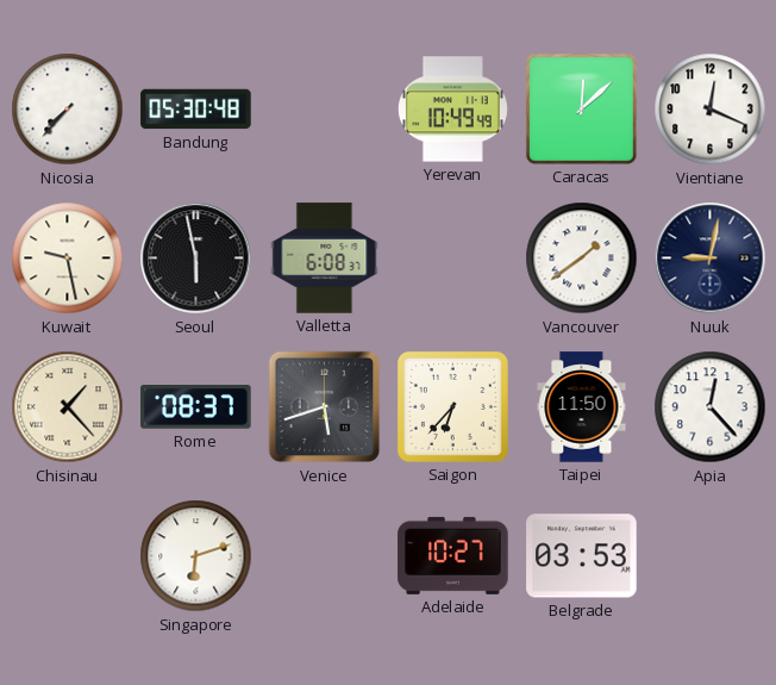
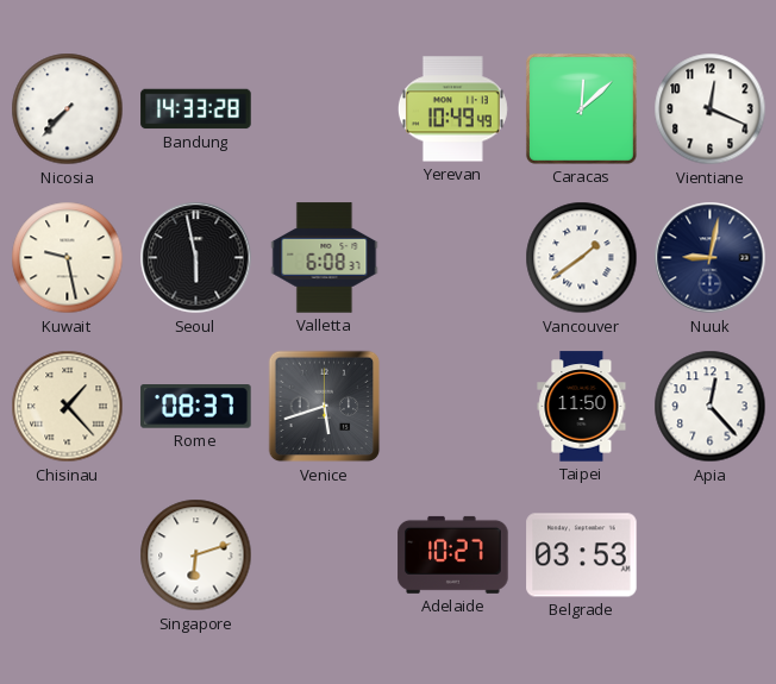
Bandung: 05:30 -> 14:33 (196, 109)
Saigon: 6:37 -> none (452, 406)
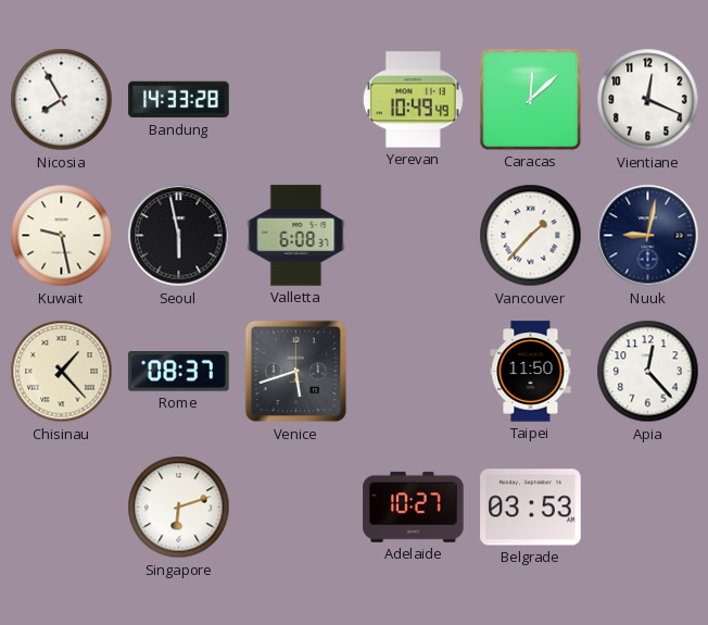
Nicosia: 7:37 -> 7:55 (62, 100)
Vancouver: 1:39 -> 1:37 (531, 236)
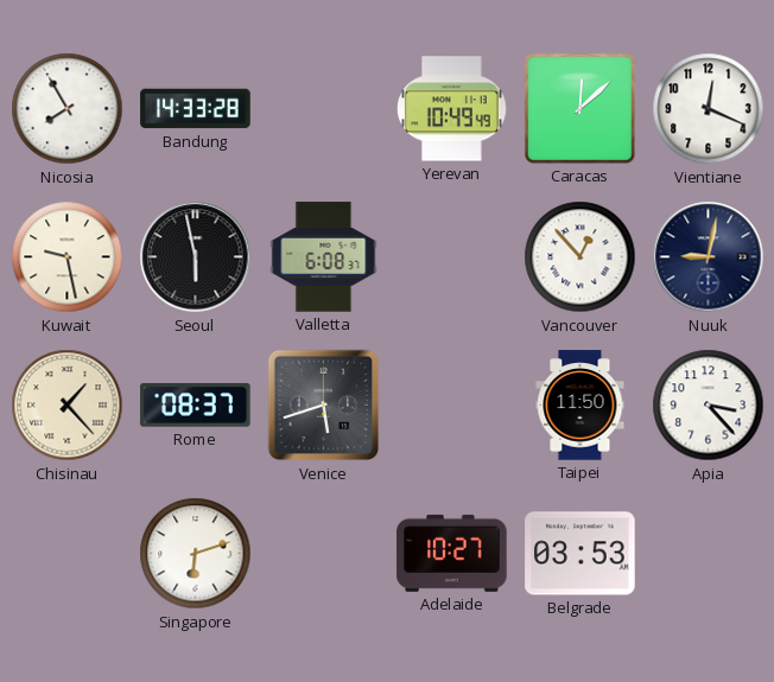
Vancouver: 1:37 -> 12:53 (580, 257)
Apia: 12:23 -> 3:23 (709, 406)
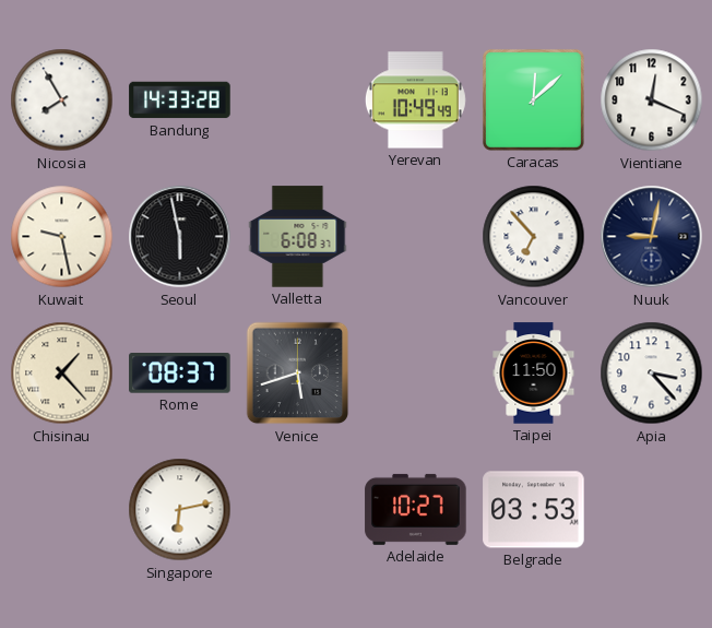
Vancouver: 12:53 -> 6:53 (534, 237)
Singapore: 6:12 -> 6:13 (180, 510)
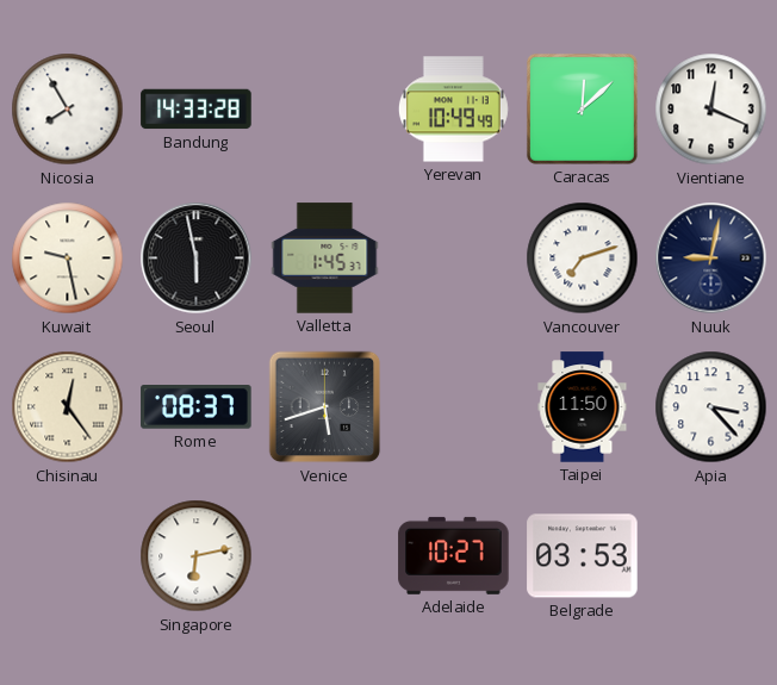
Valletta: 6:08 -> 1:45 (325, 259)
Vancouver: 6:53 -> 7:12 (583, 259)
Chisinau: 1:23 -> 12:24 (68, 407)
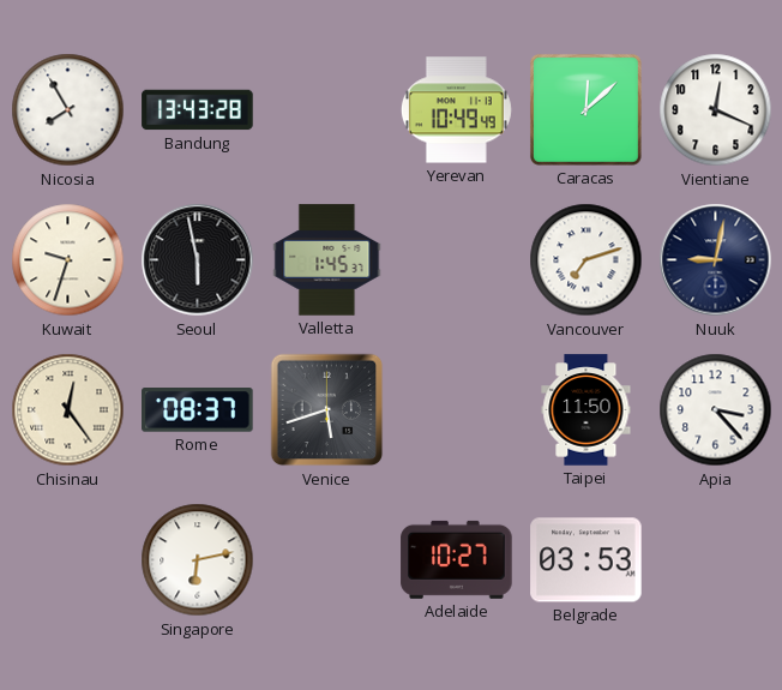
Bandung: 14:33 -> 13:43 (198, 110)
Kuwait: 9:28 -> 9:33 (68, 260)
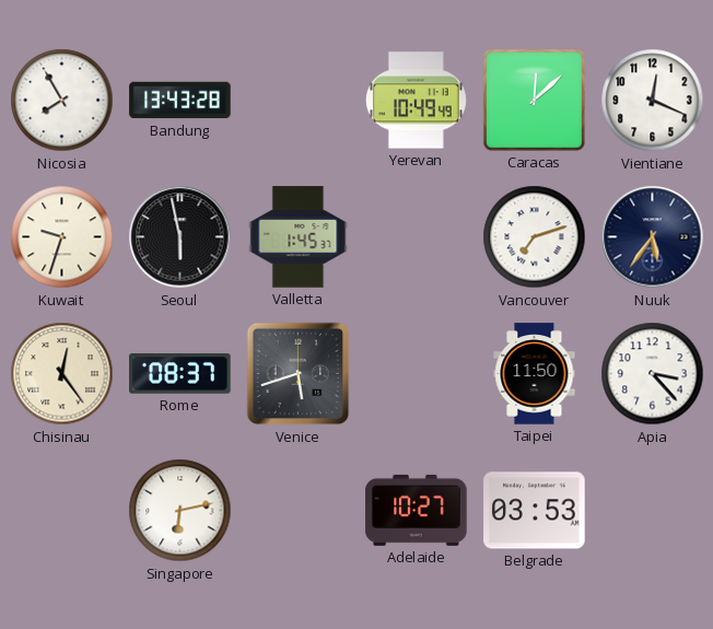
Nuuk: 9:02 -> 5:36 (653, 237)
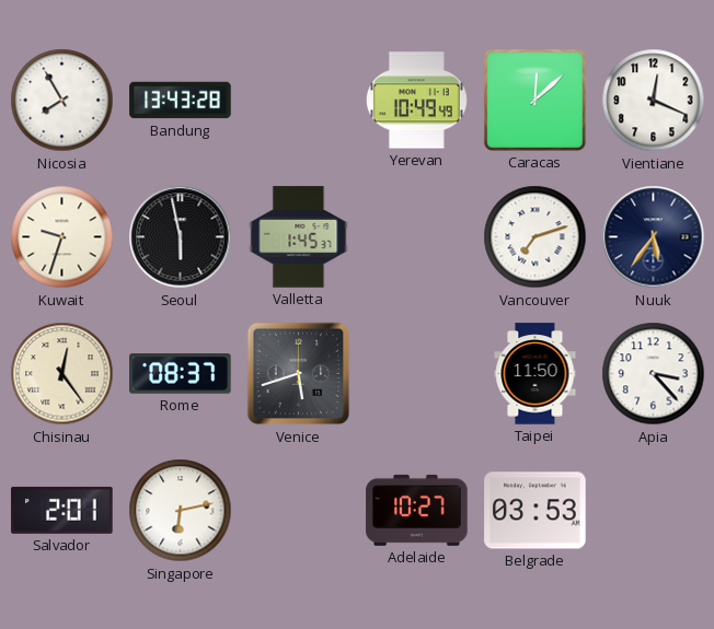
Salvador: none -> 2:01 (62, 510)
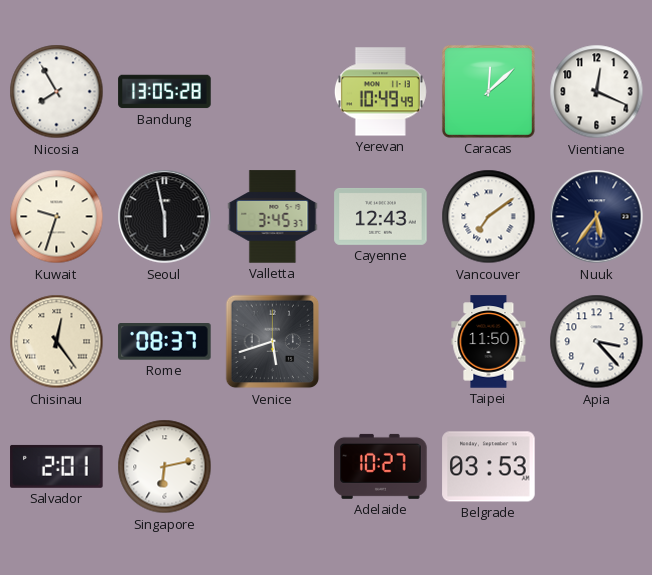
Bandung: 13:43 -> 13:05 (165, 92)
Valletta: 1:45 -> 3:45 (273, 217)
Cayenne: none -> 12:43 (381, 216)
Vancouver: 7:12 -> 7:09 (489, 217)
